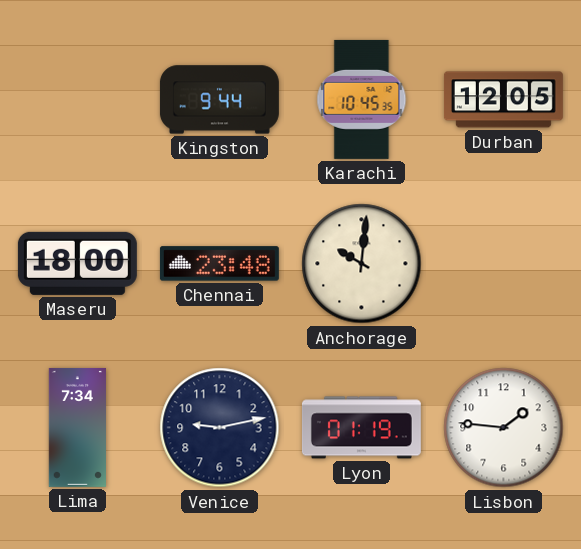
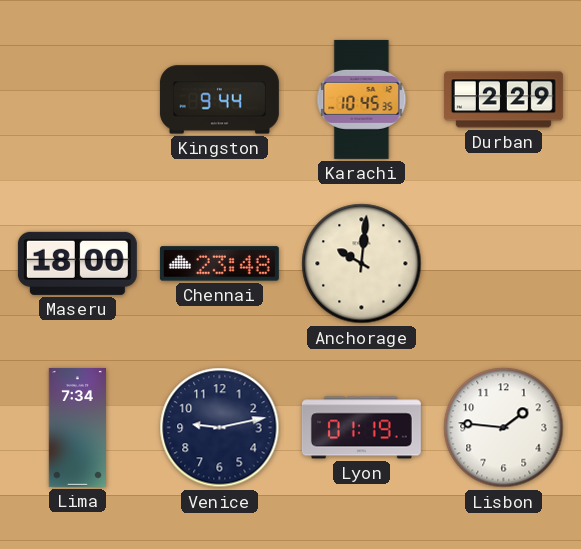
Durban: 12:05 -> 2:29 (503, 100)
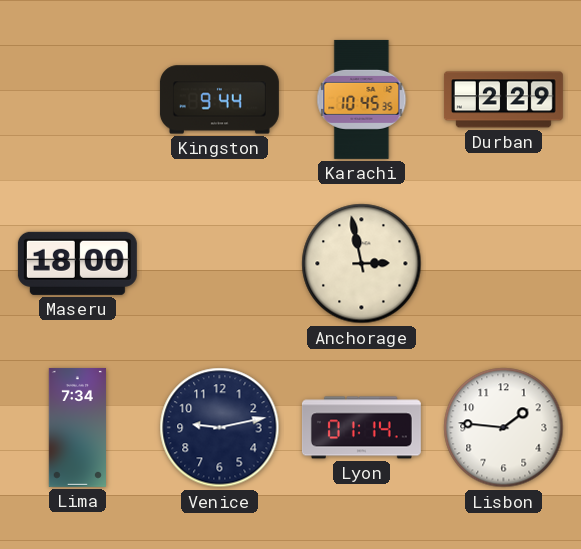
Chennai: 23:48 -> none (219, 264)
Anchorage: 10:01 -> 2:58 (362, 264)
Lyon: 01:19 -> 01:14 (361, 428)
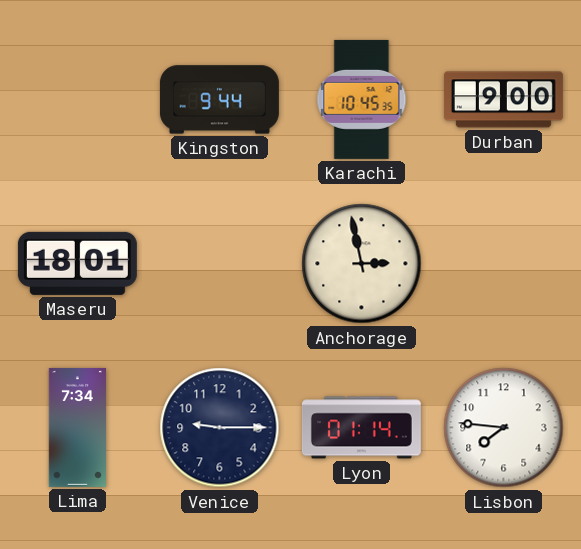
Durban: 2:29 -> 9:00 (503, 100)
Maseru: 18:00 -> 18:01 (77, 263)
Venice: 9:13 -> 9:15 (220, 428)
Lisbon: 1:46 -> 7:46 (504, 428)
